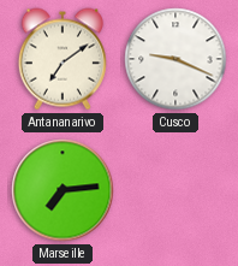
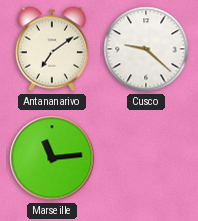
Cusco: 9:19 -> 9:22 (146, 49)
Marseille: 7:14 -> 11:14 (52, 158)
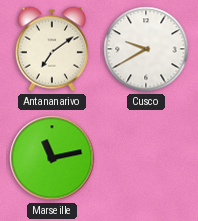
Cusco: 9:22 -> 9:40 (146, 49)
Marseille: 11:14 -> 11:13 (52, 158)
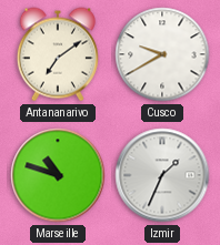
Marseille: 11:13 -> 10:48 (58, 175)
Izmir: none -> 1:34 (162, 175)
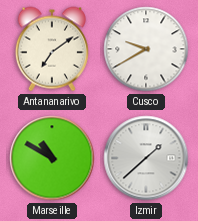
Marseille: 10:48 -> 10:50 (52, 158)
Izmir: 1:34 -> 1:38 (146, 158)
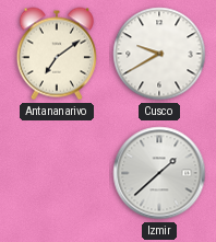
Marseille: 10:50 -> none (52, 158)
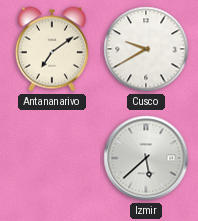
Izmir: 1:38 -> 5:38 (146, 158)
